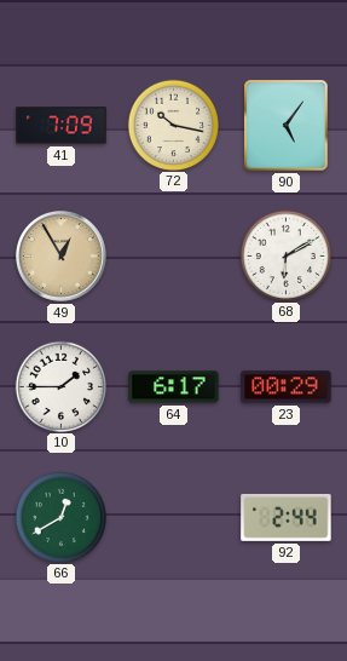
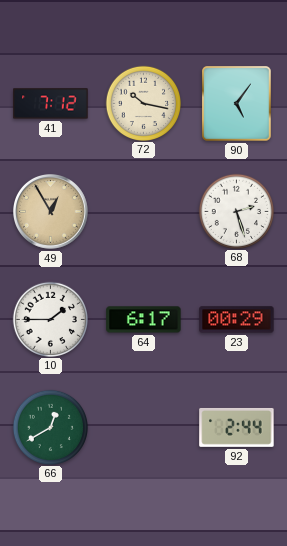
41: 7:09 -> 7:12 (51, 104)
68: 6:10 -> 2:27 (236, 211)
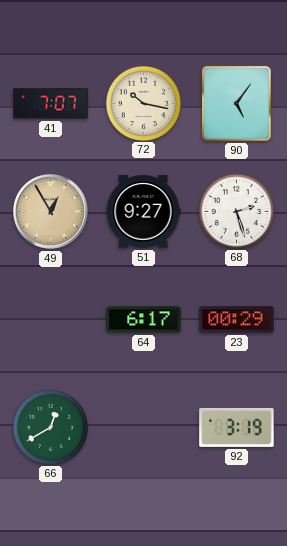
41: 7:12 -> 7:07 (51, 104)
51: none -> 9:27 (143, 212)
10: 1:45 -> none (50, 319)
92: 2:44 -> 3:19 (237, 428)
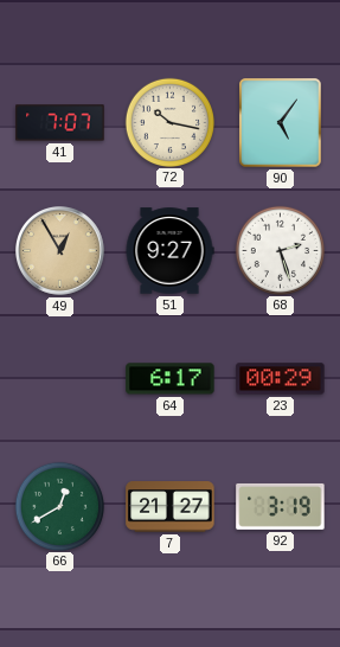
7: none -> 21:27 (171, 507)
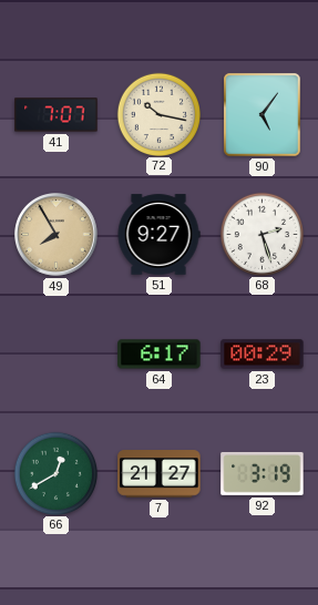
49: 12:55 -> 7:55 (57, 235)
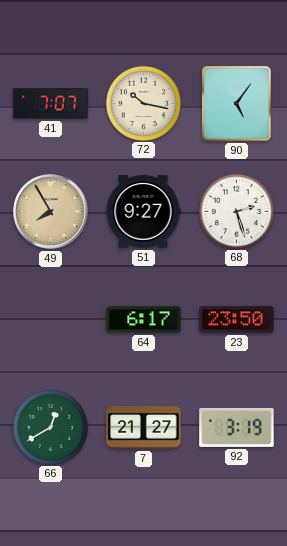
23: 00:29 -> 23:50 (237, 320)
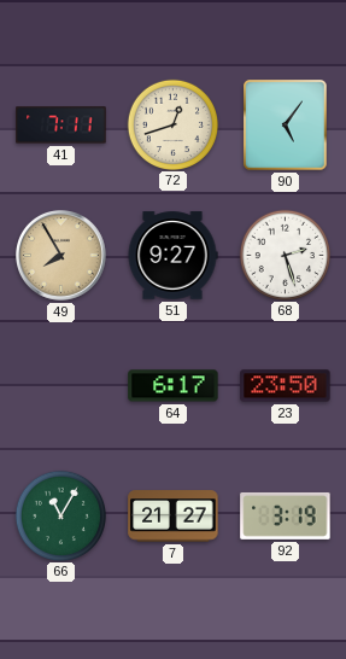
41: 7:07 -> 7:11 (61, 126)
72: 10:17 -> 12:42 (172, 124)
66: 12:40 -> 11:05 (60, 515)
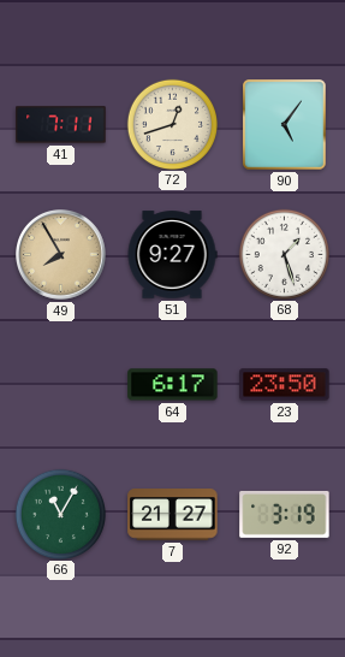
68: 2:27 -> 1:27 (284, 254)
